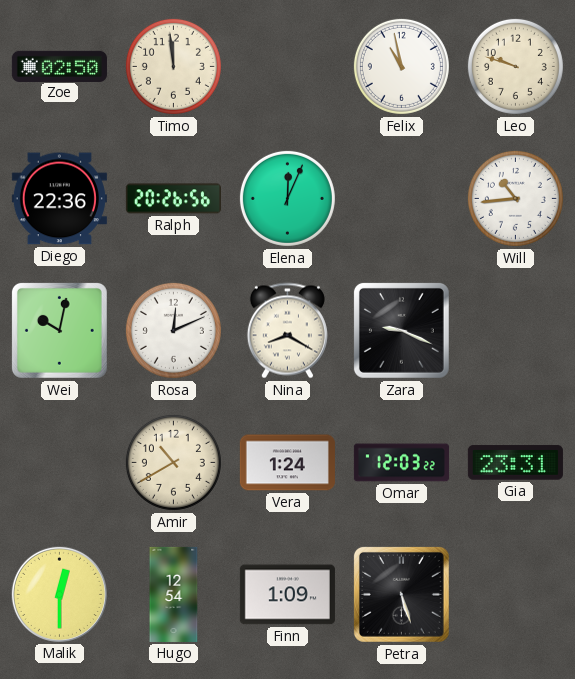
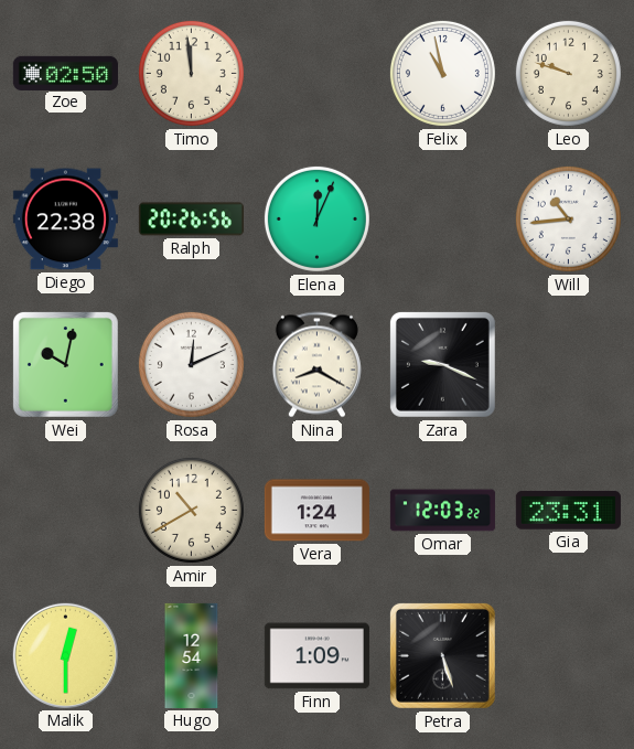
Diego: 22:36 -> 22:38 (65, 220)
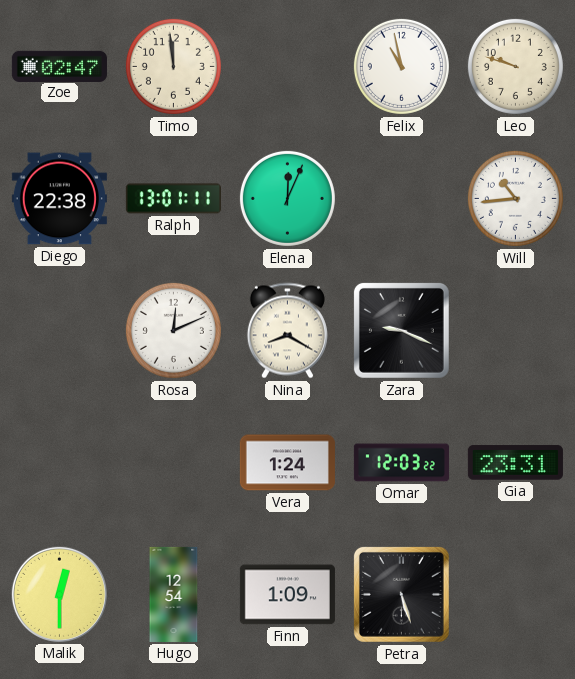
Zoe: 02:50 -> 02:47 (59, 66)
Ralph: 20:26 -> 13:01 (173, 199)
Wei: 10:02 -> none (65, 364)
Amir: 10:40 -> none (191, 510)
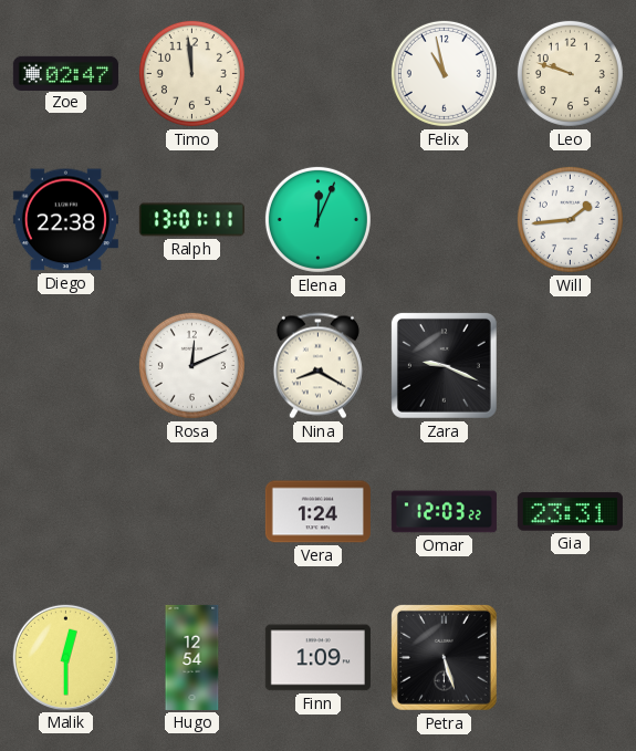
Will: 10:44 -> 1:44 (570, 219)
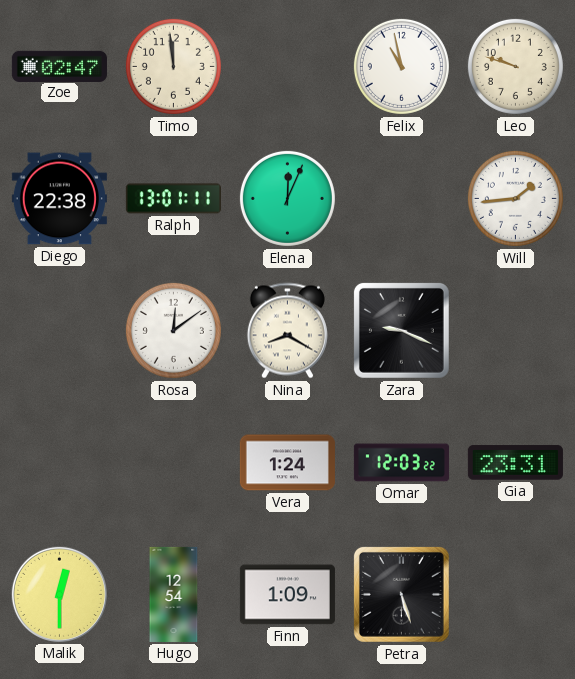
Rosa: 12:11 -> 12:09 (173, 330)
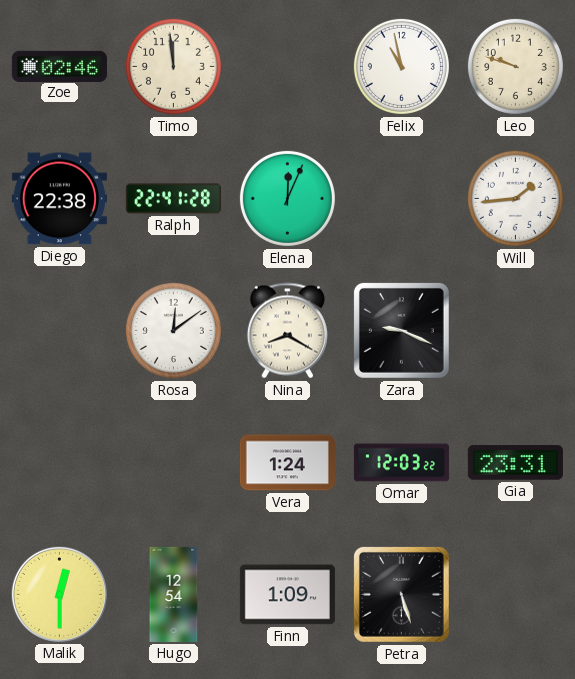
Zoe: 02:47 -> 02:46 (59, 66)
Ralph: 13:01 -> 22:41 (173, 199)
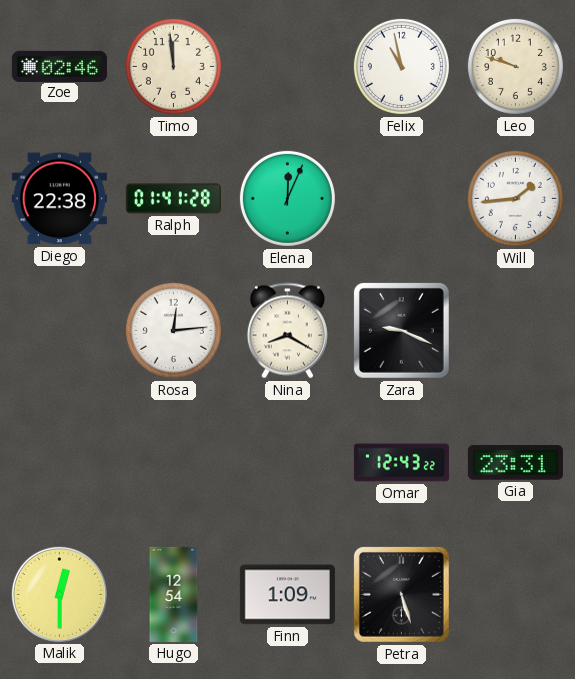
Ralph: 22:41 -> 01:41 (173, 199)
Rosa: 12:09 -> 12:14 (173, 330)
Vera: 1:24 -> none (287, 463)
Omar: 12:03 -> 12:43 (401, 463)
